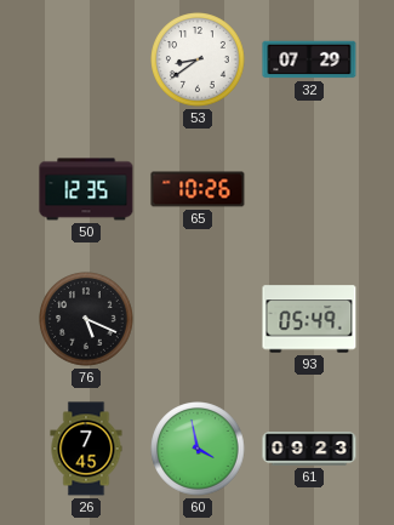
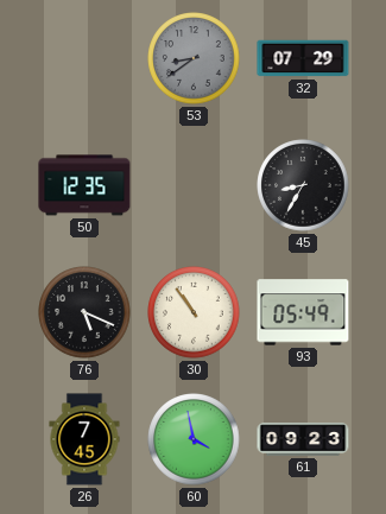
53 dial: white -> grey (194, 58)
65: 10:26 -> none (198, 189)
45: none -> 8:35 (303, 185)
30: none -> 10:54 (194, 312)
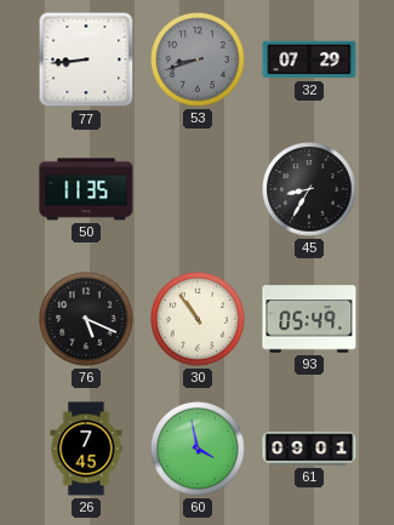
77: none -> 8:44 (86, 59)
53: 8:39 -> 8:42 (198, 59)
50: 12:35 -> 11:35 (86, 189)
61: 09:23 -> 09:01 (309, 449)
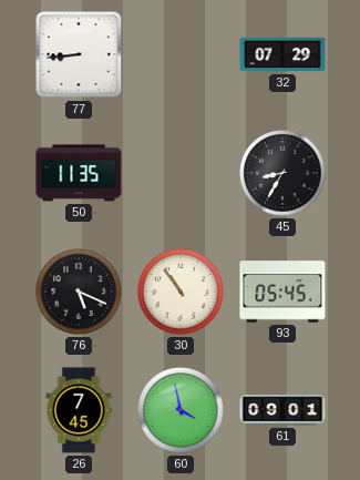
53: 8:42 -> none (198, 59)
93: 05:49 -> 05:45 (282, 292)
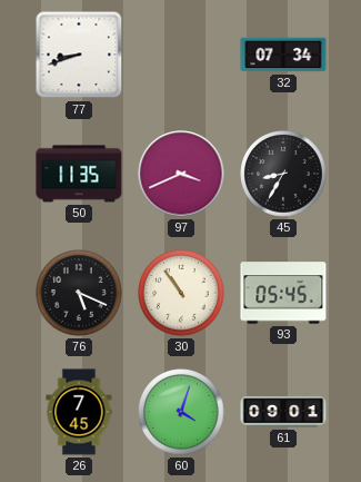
77: 8:44 -> 8:42 (79, 55)
32: 07:29 -> 07:34 (283, 55)
97: none -> 3:41 (181, 174)
60: 3:58 -> 4:03 (181, 412)
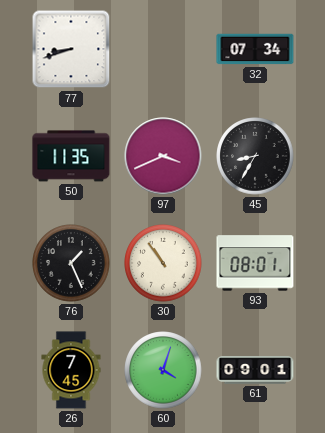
76: 5:19 -> 1:26 (71, 263)
93: 05:45 -> 08:01 (255, 263)
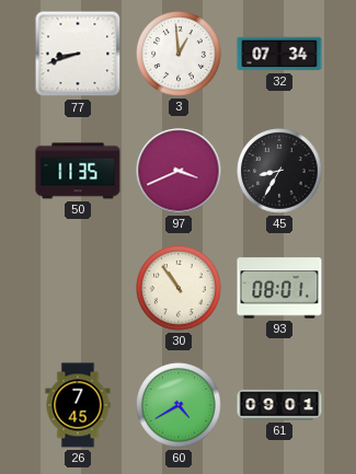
3: none -> 12:59 (179, 54)
76: 1:26 -> none (71, 263)
60: 4:03 -> 4:40 (179, 405)
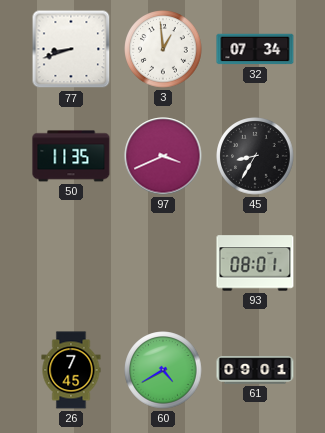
30: 10:54 -> none (179, 288)
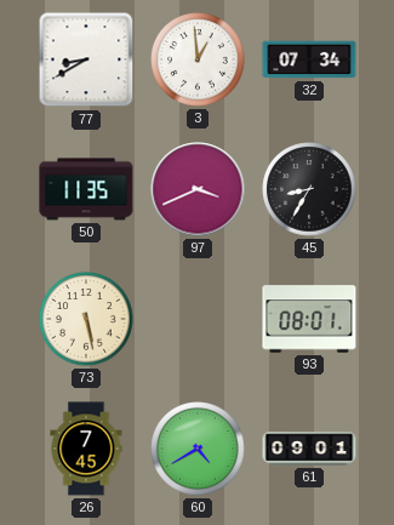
77: 8:42 -> 8:40 (86, 59)
73: none -> 5:28 (86, 319)
